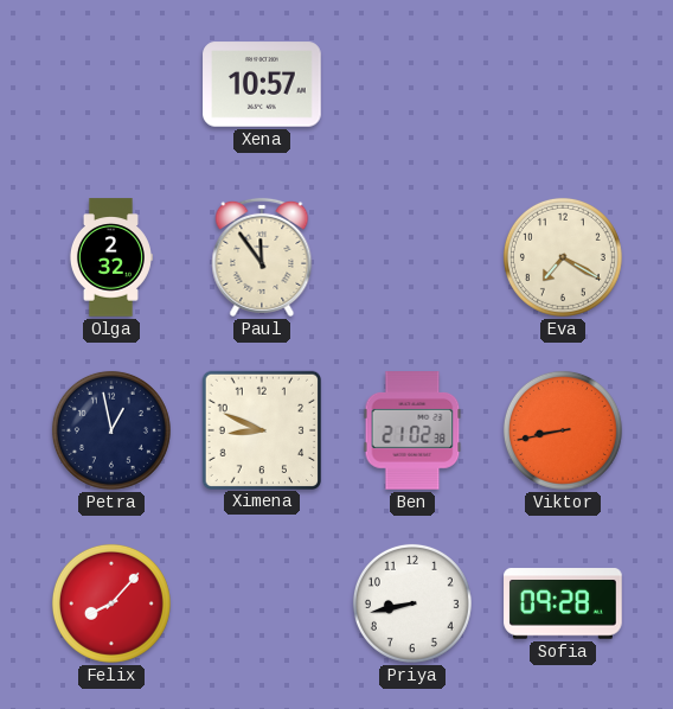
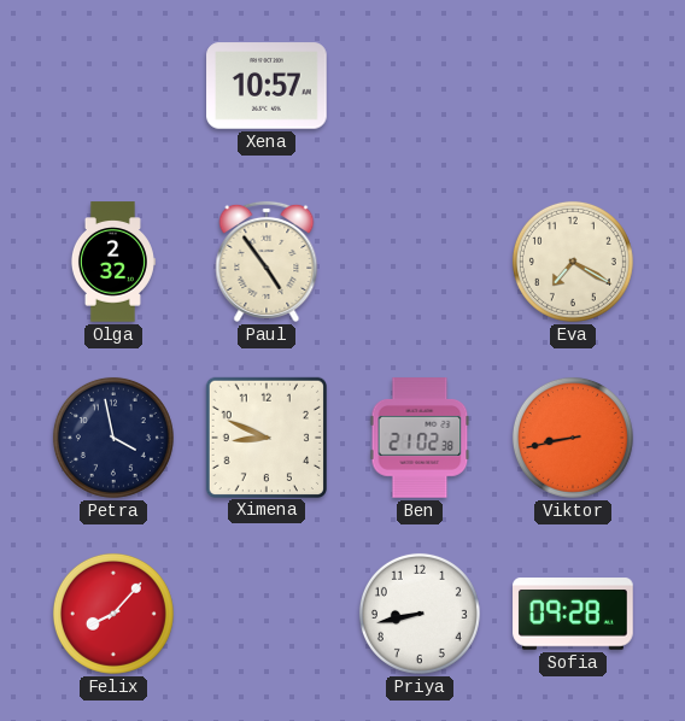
Paul: 11:54 -> 4:54 (267, 262)
Petra: 12:58 -> 3:58 (113, 438)
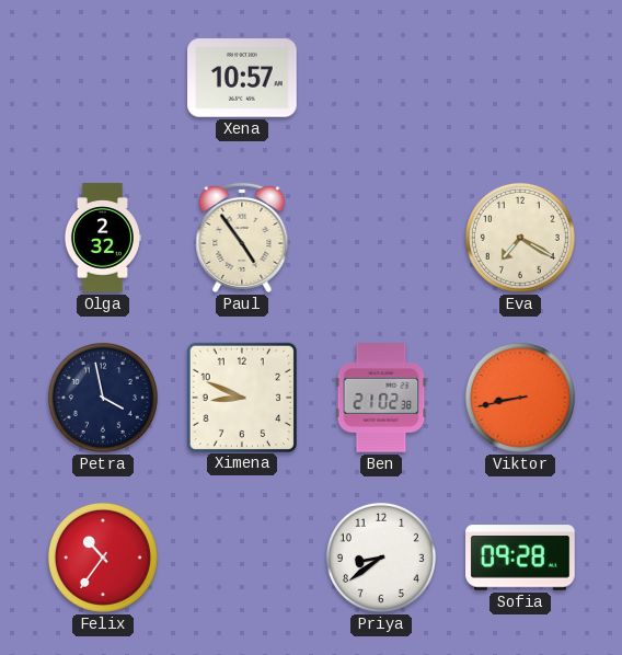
Felix: 8:07 -> 10:36 (103, 558)
Priya: 8:43 -> 8:39 (381, 558)
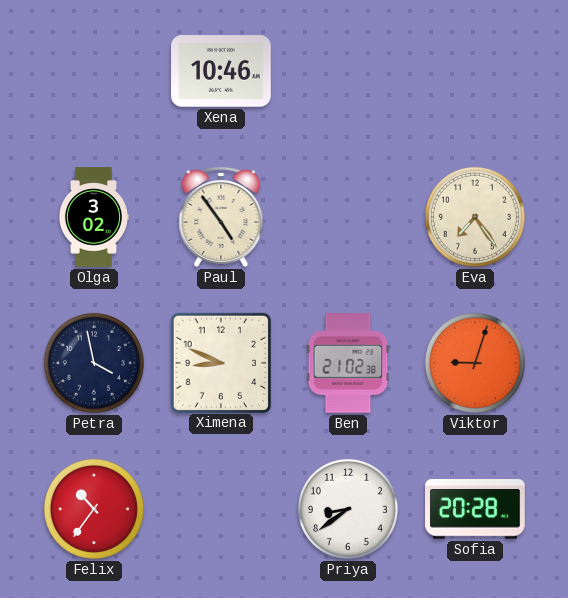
Xena: 10:57 -> 10:46 (221, 71)
Olga: 2:32 -> 3:02 (93, 217)
Eva: 7:20 -> 7:24 (475, 217)
Viktor: 8:43 -> 9:03 (475, 363)
Sofia: 09:28 -> 20:28 (475, 509)
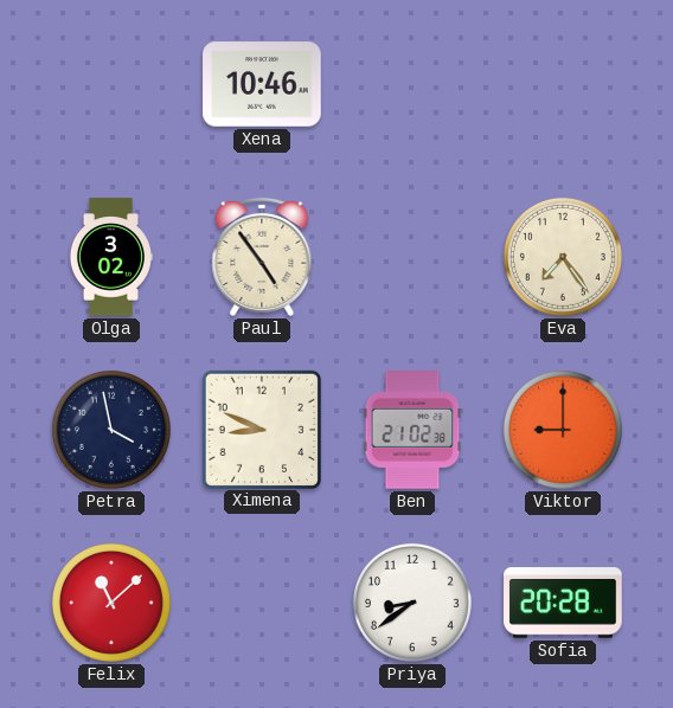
Viktor: 9:03 -> 9:00 (563, 430)
Felix: 10:36 -> 11:08 (111, 603)
